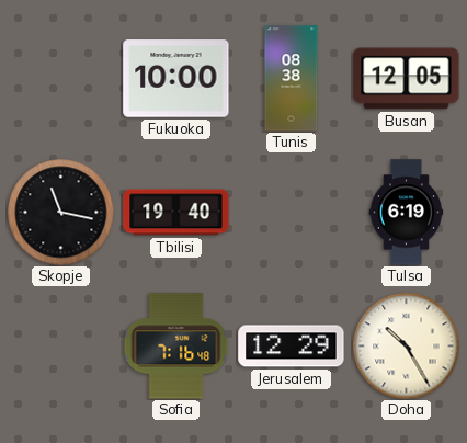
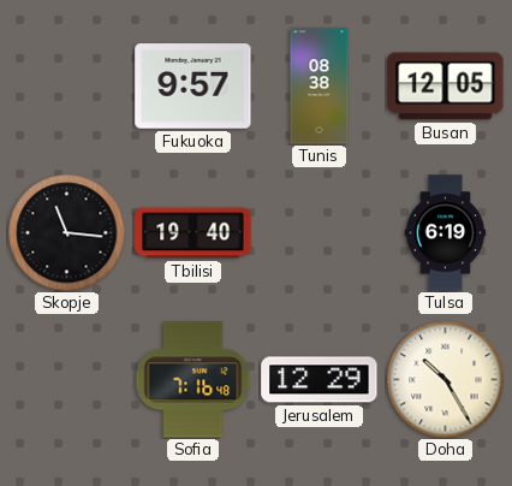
Fukuoka: 10:00 -> 9:57 (194, 87)
Skopje: 11:17 -> 11:16 (66, 232)
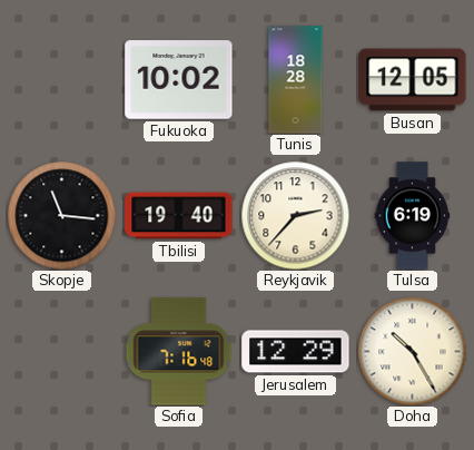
Fukuoka: 9:57 -> 10:02 (179, 80)
Tunis: 08:38 -> 18:28 (296, 80)
Reykjavik: none -> 2:37 (295, 215)
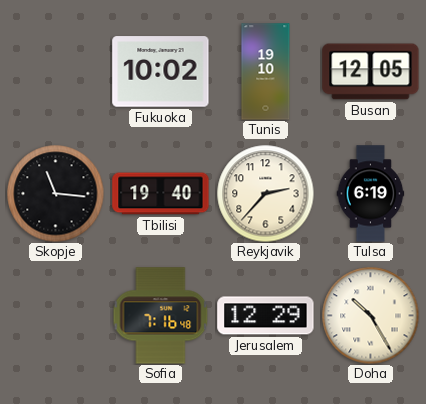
Tunis: 18:28 -> 19:10 (266, 72)
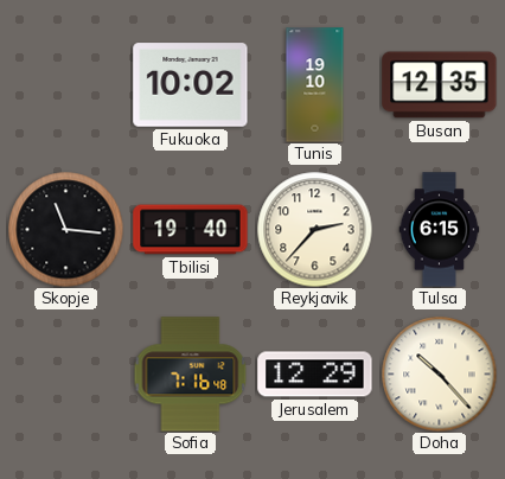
Busan: 12:05 -> 12:35 (440, 85)
Tulsa: 6:19 -> 6:15 (440, 230)
Doha: 10:25 -> 10:23 (439, 373)
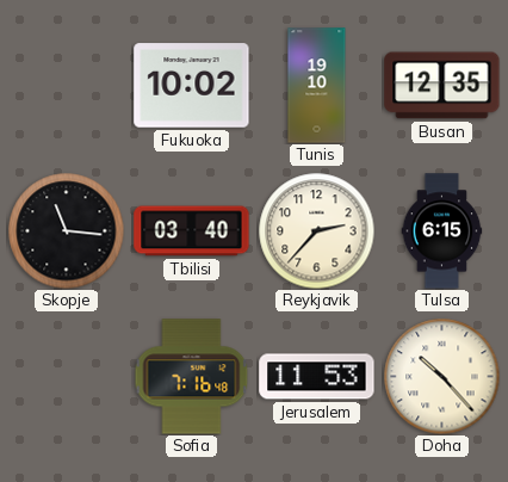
Tbilisi: 19:40 -> 03:40 (192, 231)
Jerusalem: 12:29 -> 11:53 (317, 377)
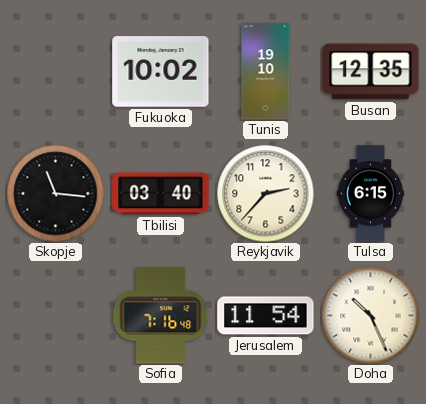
Jerusalem: 11:53 -> 11:54 (266, 316)
Doha: 10:23 -> 10:26 (370, 315)
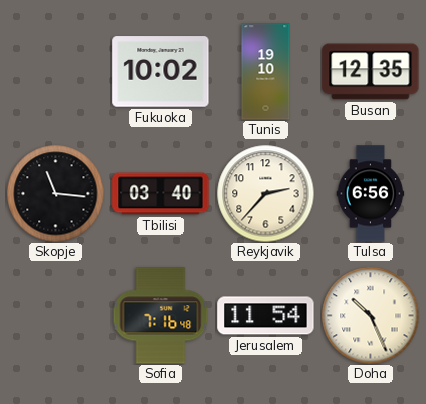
Tulsa: 6:15 -> 6:56 (371, 194)
